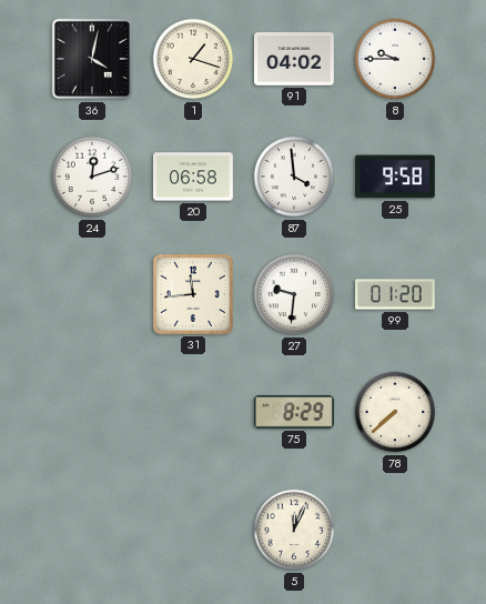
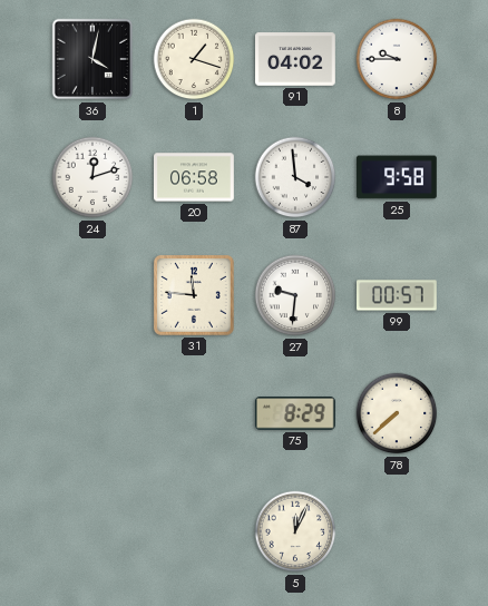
31: 11:44 -> 11:46 (195, 296)
99: 01:20 -> 00:57 (398, 295)
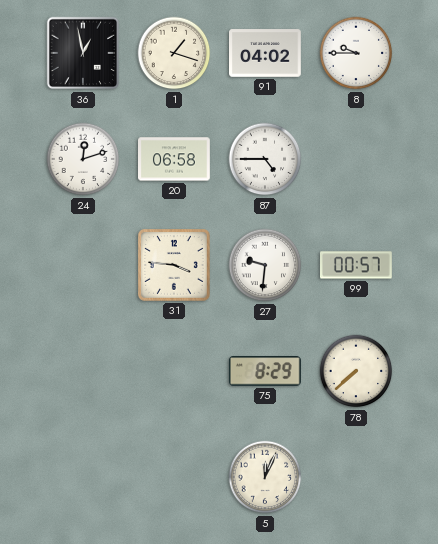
36: 4:02 -> 12:58 (83, 53)
87: 3:59 -> 4:45 (265, 159)
25: 9:58 -> none (398, 177)
31: 11:46 -> 3:46 (175, 266)
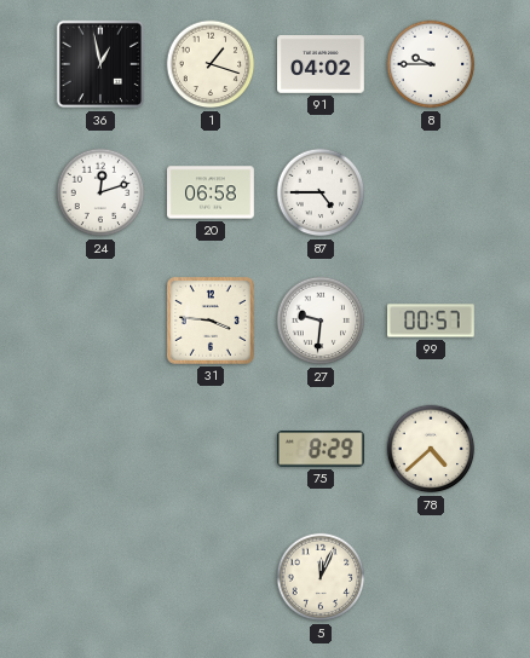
78: 7:38 -> 4:38 (431, 449)
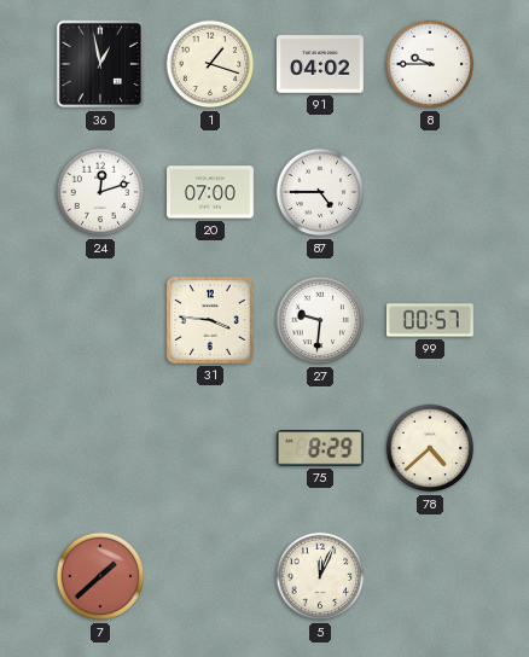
20: 06:58 -> 07:00 (211, 192)
7: none -> 1:38 (100, 576)
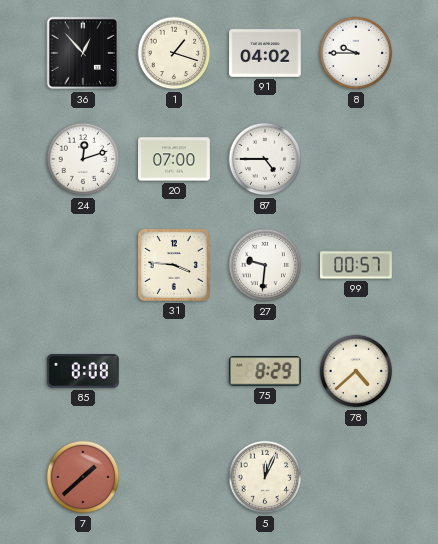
36: 12:58 -> 12:53 (83, 53)
85: none -> 8:08 (83, 371)
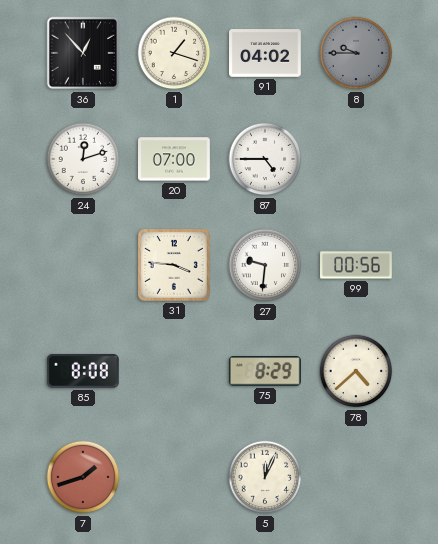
8 dial: white -> grey (356, 53)
99: 00:57 -> 00:56 (357, 265)
7: 1:38 -> 1:42 (83, 477)
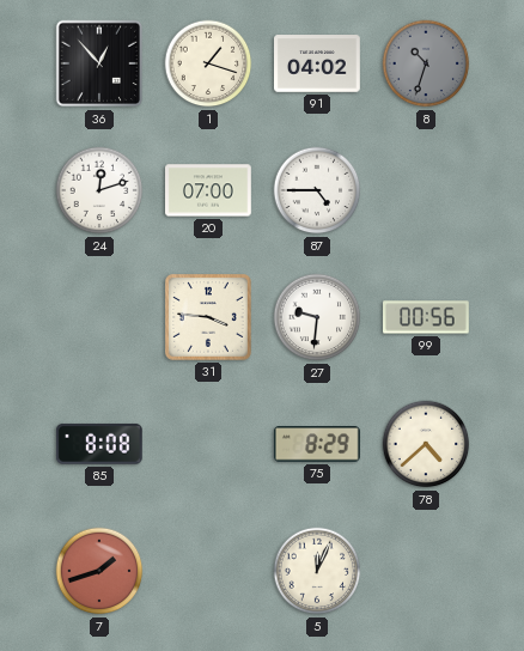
8: 9:45 -> 10:33 (426, 63)
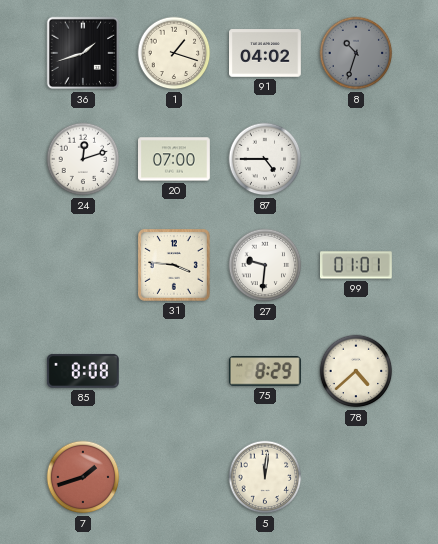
36: 12:53 -> 1:42 (83, 53)
99: 00:56 -> 01:01 (357, 265)
5: 12:04 -> 12:01 (265, 477)
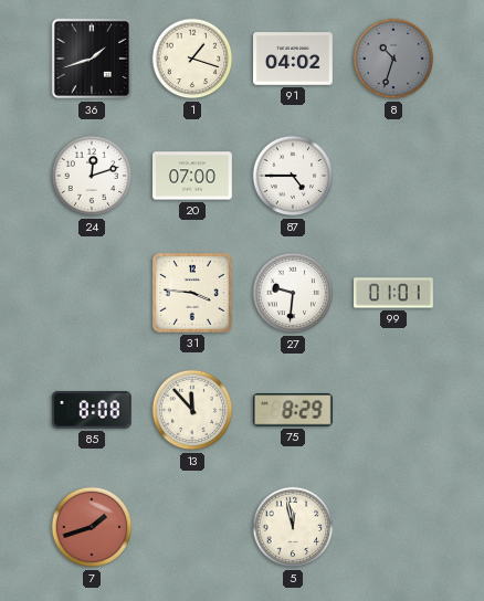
13: none -> 11:53 (192, 410)
78: 4:38 -> none (356, 371)
5: 12:01 -> 11:58 (293, 527)
